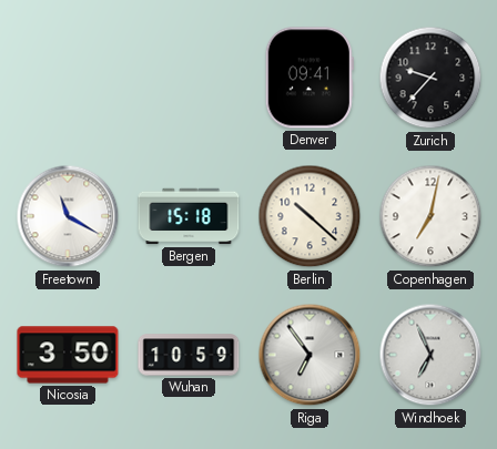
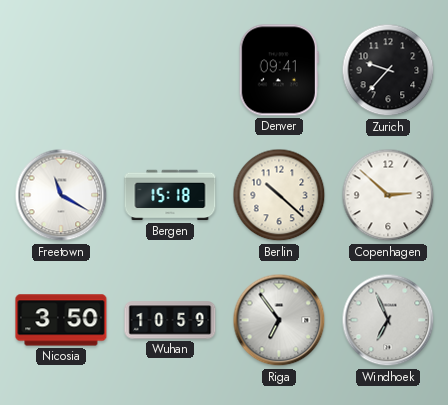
Copenhagen: 7:02 -> 2:52 (388, 195)
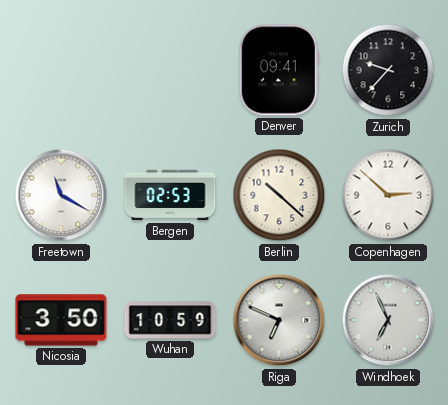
Bergen: 15:18 -> 02:53 (170, 195)
Riga: 6:54 -> 6:49 (279, 320)
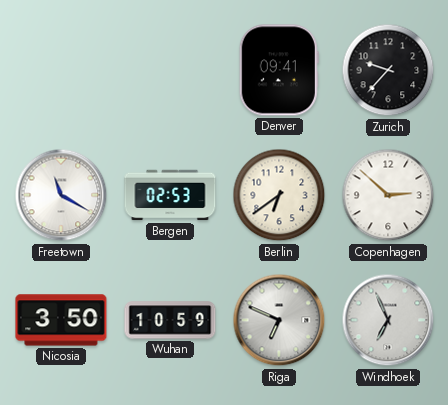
Berlin: 10:22 -> 6:39 (279, 195)
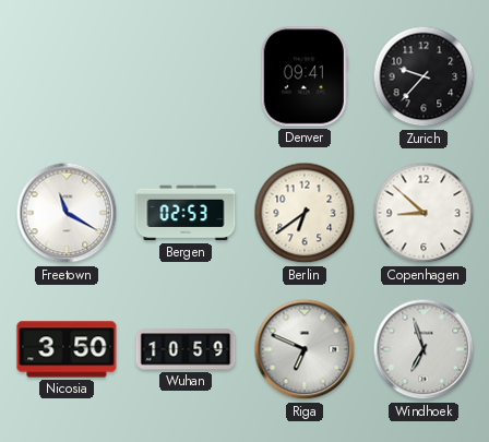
Copenhagen: 2:52 -> 8:52 (424, 213)
Windhoek: 6:56 -> 6:57 (424, 349)
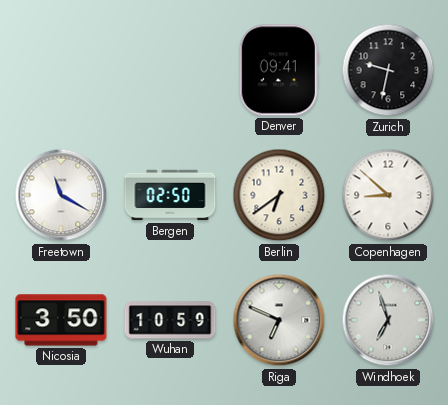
Zurich: 9:37 -> 9:32 (388, 70)
Bergen: 02:53 -> 02:50 (170, 195)
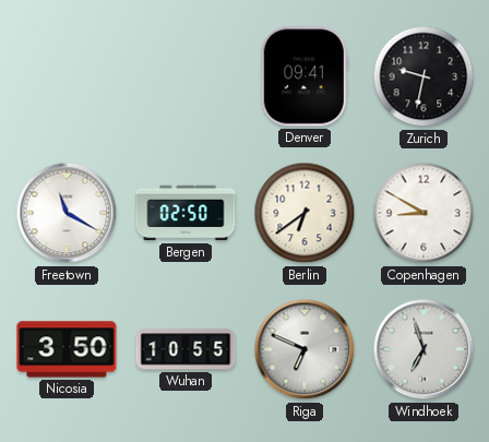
Copenhagen: 8:52 -> 8:50 (424, 213)
Wuhan: 10:59 -> 10:55 (186, 349)
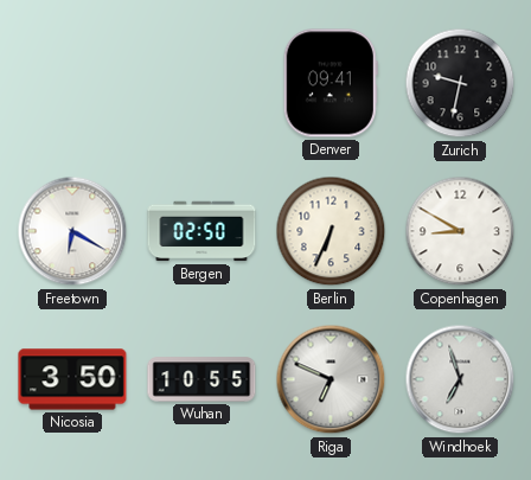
Freetown: 11:20 -> 6:20 (72, 231)
Berlin: 6:39 -> 6:34 (331, 231)
